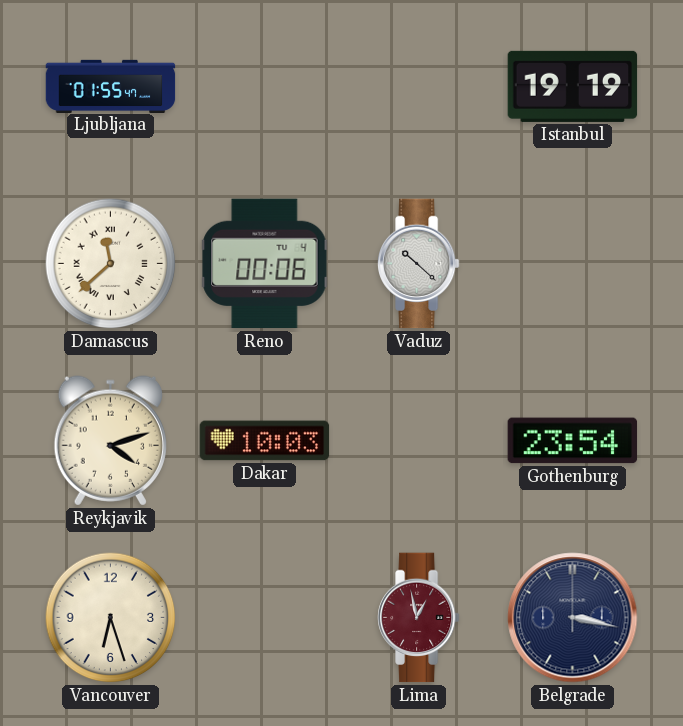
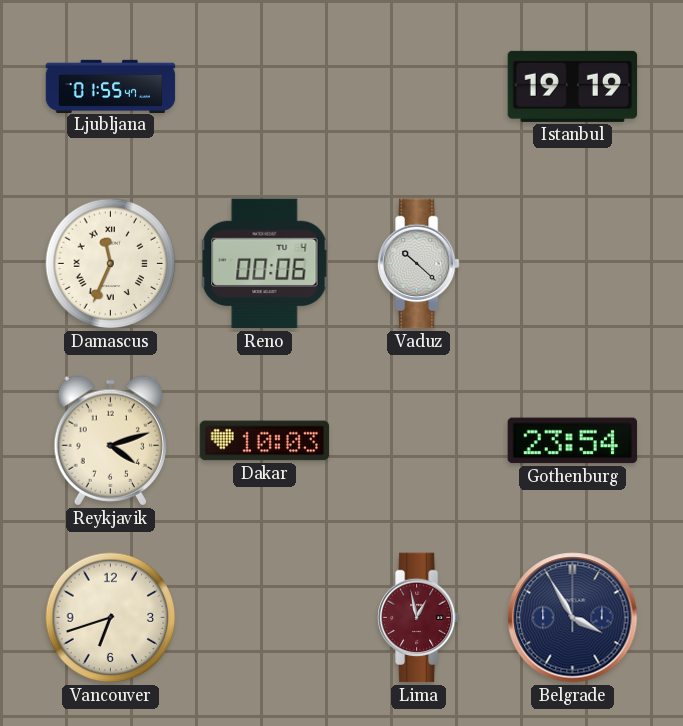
Damascus: 11:38 -> 11:34 (111, 264)
Vancouver: 6:27 -> 6:42 (111, 618)
Belgrade: 3:17 -> 3:55 (573, 618)
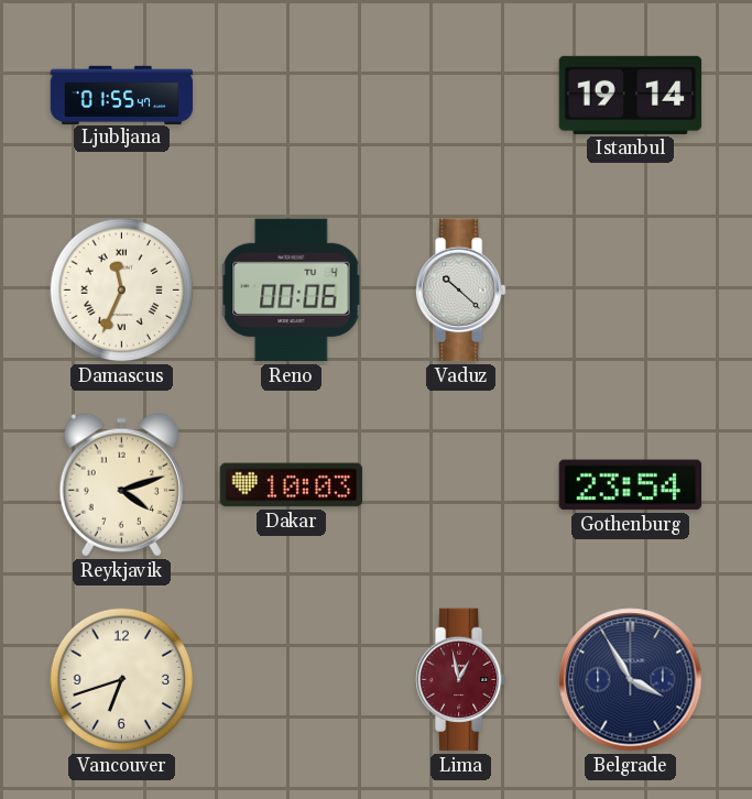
Istanbul: 19:19 -> 19:14 (631, 95)
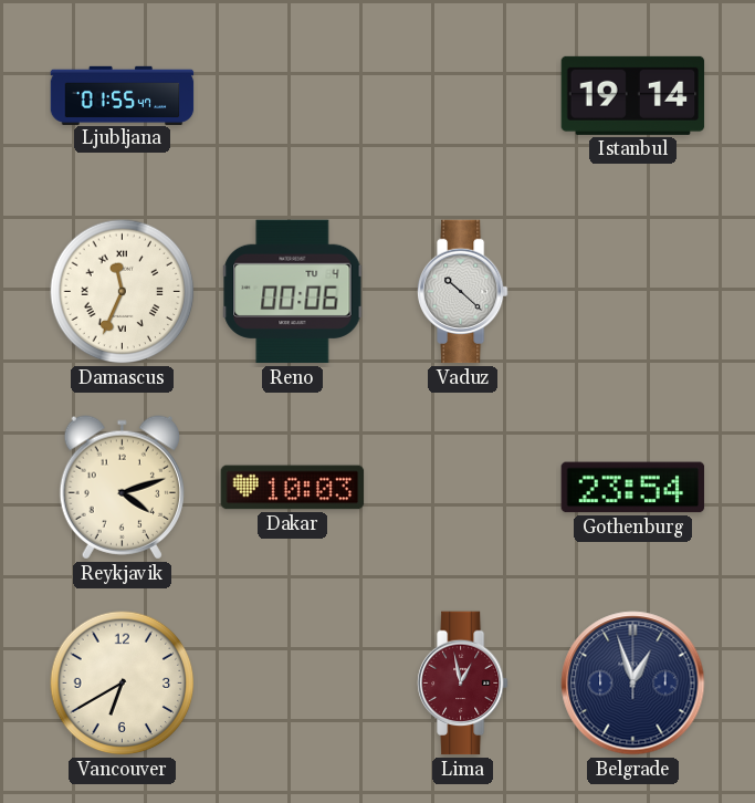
Vancouver: 6:42 -> 6:40 (123, 684)
Belgrade: 3:55 -> 12:57 (633, 684)
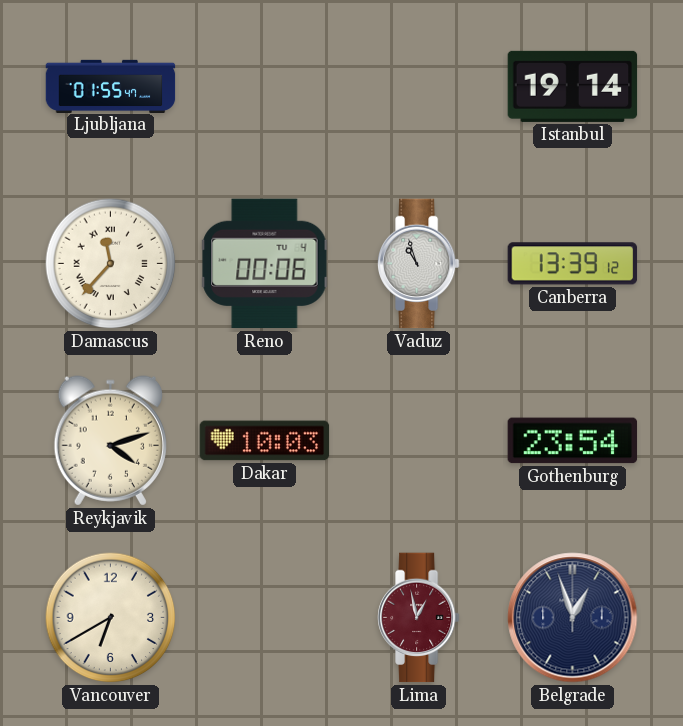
Damascus: 11:34 -> 11:37 (111, 264)
Vaduz: 10:22 -> 10:57 (419, 264)
Canberra: none -> 13:39 (573, 264)
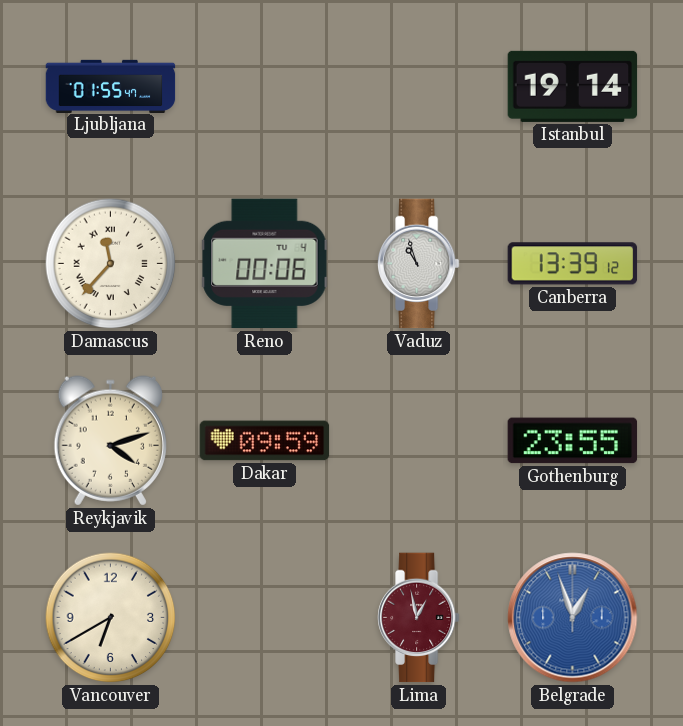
Dakar: 10:03 -> 09:59 (265, 441)
Gothenburg: 23:54 -> 23:55 (573, 441)
Belgrade dial: navy -> blue (573, 618)
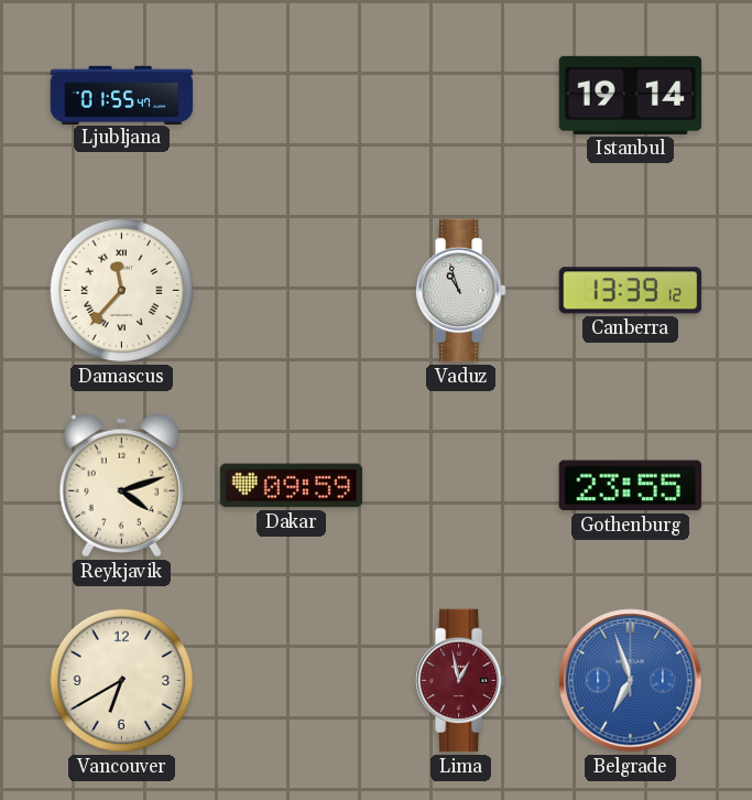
Reno: 00:06 -> none (265, 264)
Belgrade: 12:57 -> 6:57 (631, 681)
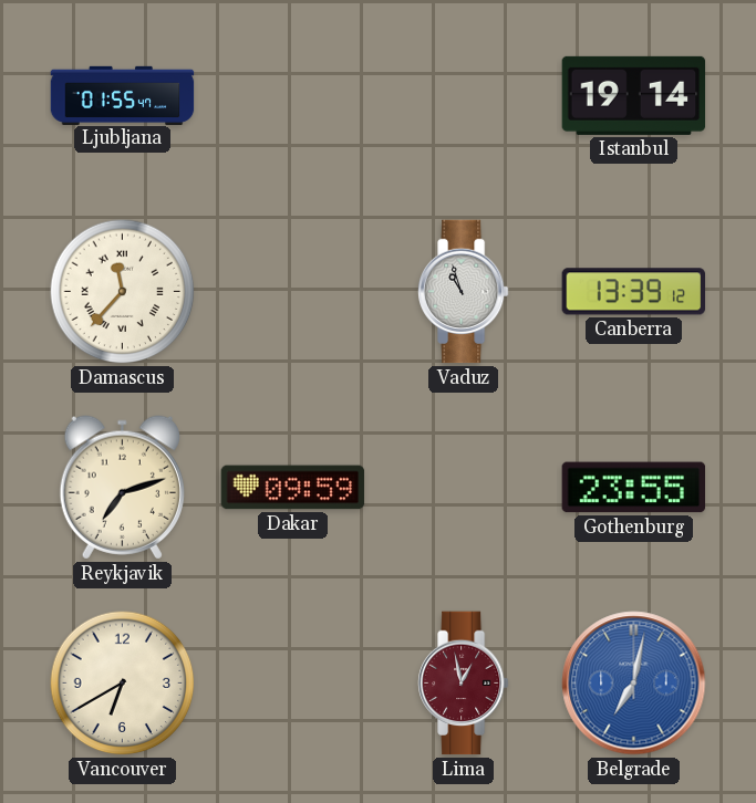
Reykjavik: 4:12 -> 7:12 (122, 488)
Belgrade: 6:57 -> 7:02 (634, 684)
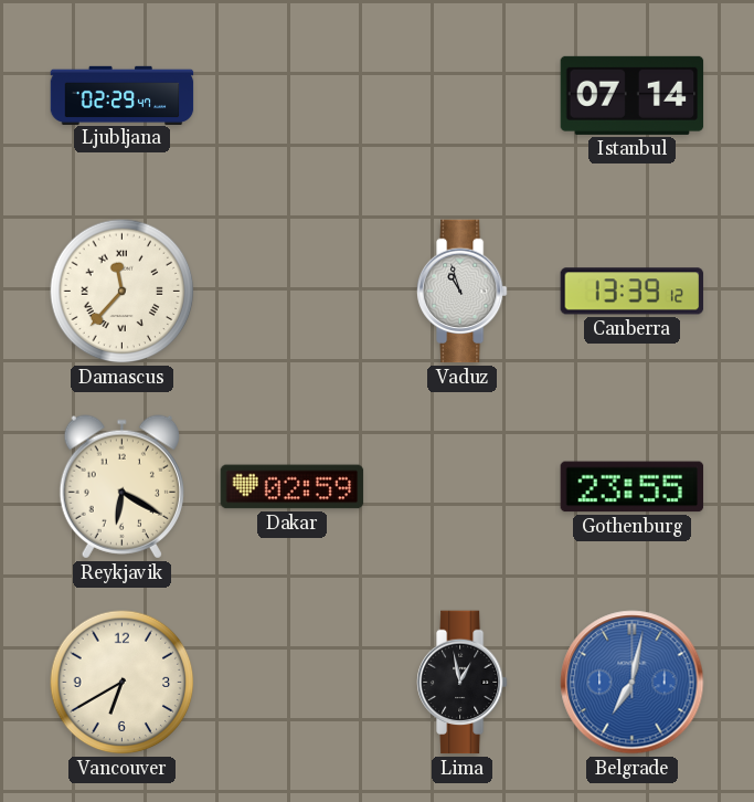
Ljubljana: 01:55 -> 02:29 (123, 95)
Istanbul: 19:14 -> 07:14 (633, 95)
Reykjavik: 7:12 -> 6:20 (121, 487)
Dakar: 09:59 -> 02:59 (293, 487)
Lima dial: burgundy -> black (463, 683)
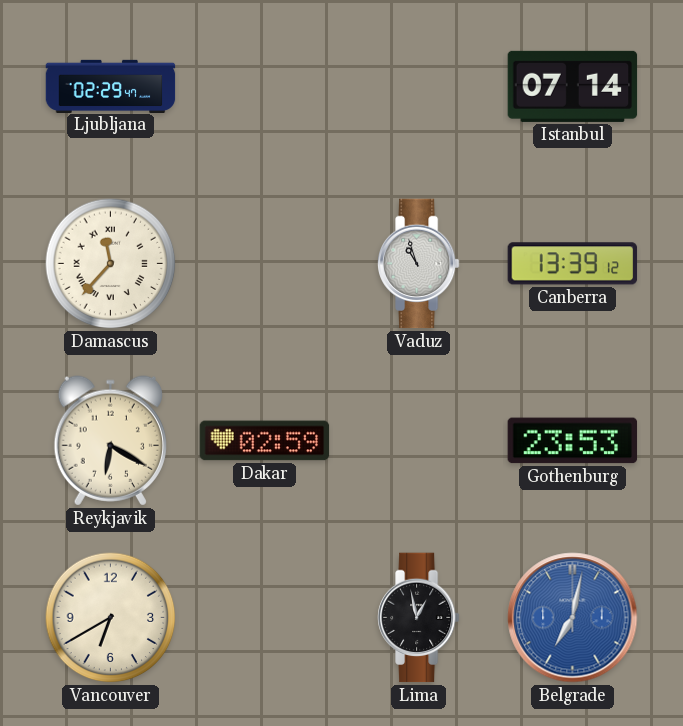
Gothenburg: 23:55 -> 23:53 (573, 441)
